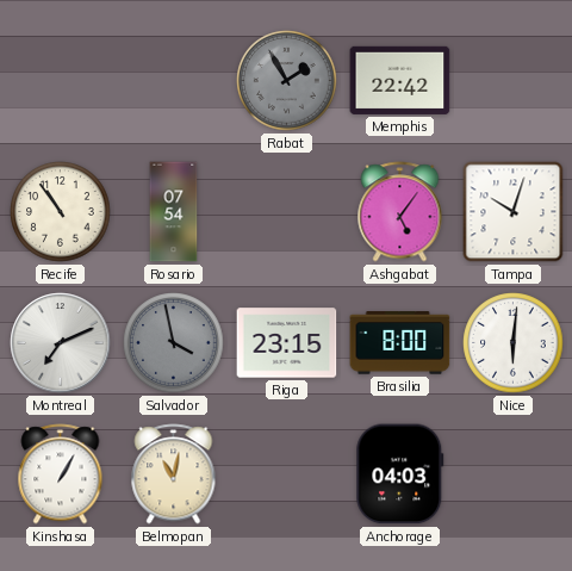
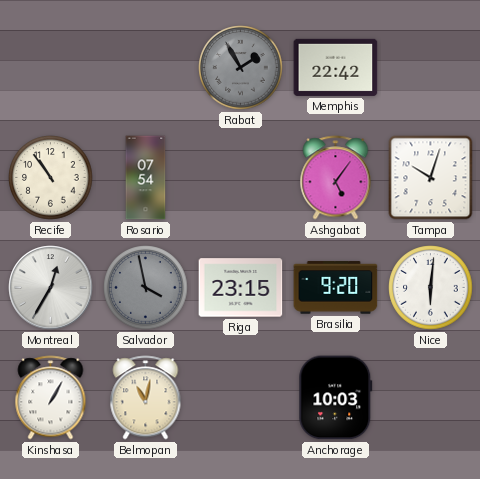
Montreal: 7:11 -> 12:35 (51, 288)
Brasilia: 8:00 -> 9:20 (336, 288)
Anchorage: 04:03 -> 10:03 (336, 398)
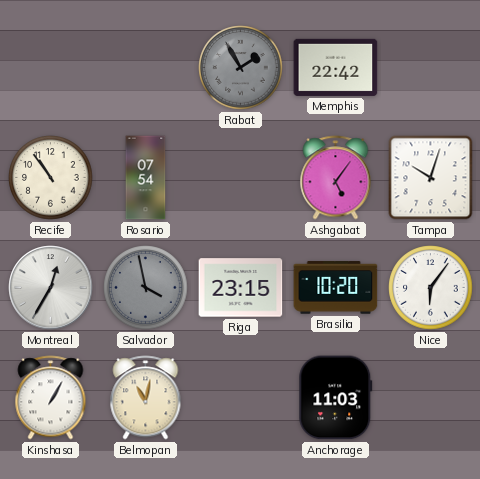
Brasilia: 9:20 -> 10:20 (336, 288)
Nice: 6:01 -> 6:06 (431, 288)
Anchorage: 10:03 -> 11:03 (336, 398)
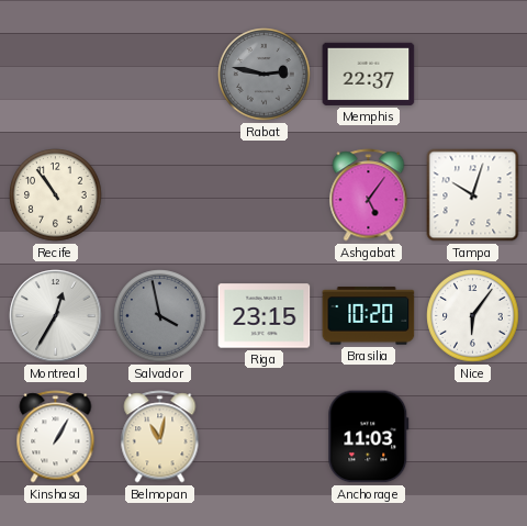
Rabat: 1:55 -> 2:47 (265, 75)
Memphis: 22:42 -> 22:37 (369, 74)
Rosario: 07:54 -> none (146, 178)
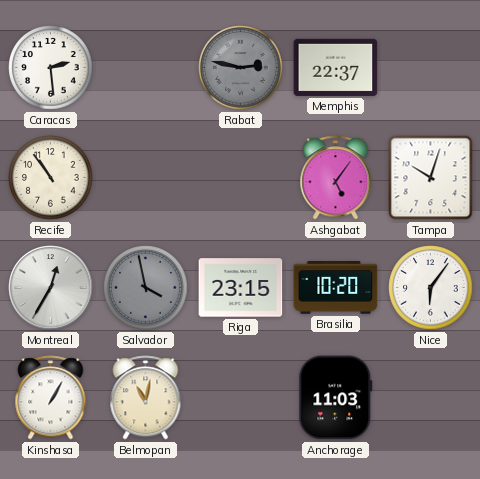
Caracas: none -> 2:29 (51, 68)
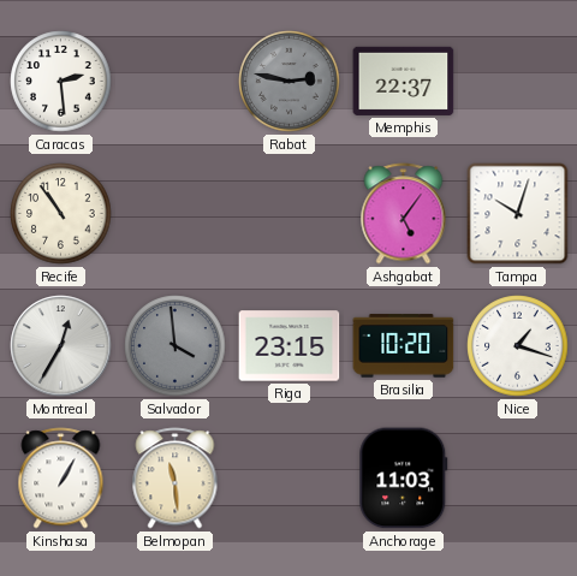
Salvador: 3:58 -> 3:59 (176, 346)
Nice: 6:06 -> 1:18 (518, 346)
Belmopan: 11:02 -> 11:29 (176, 479)
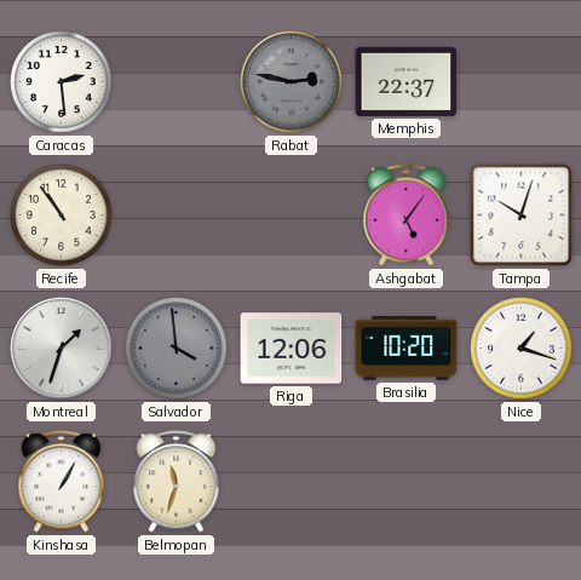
Montreal: 12:35 -> 1:33 (62, 349)
Riga: 23:15 -> 12:06 (292, 349)
Belmopan: 11:29 -> 11:33 (177, 482)
Anchorage: 11:03 -> none (404, 479)
